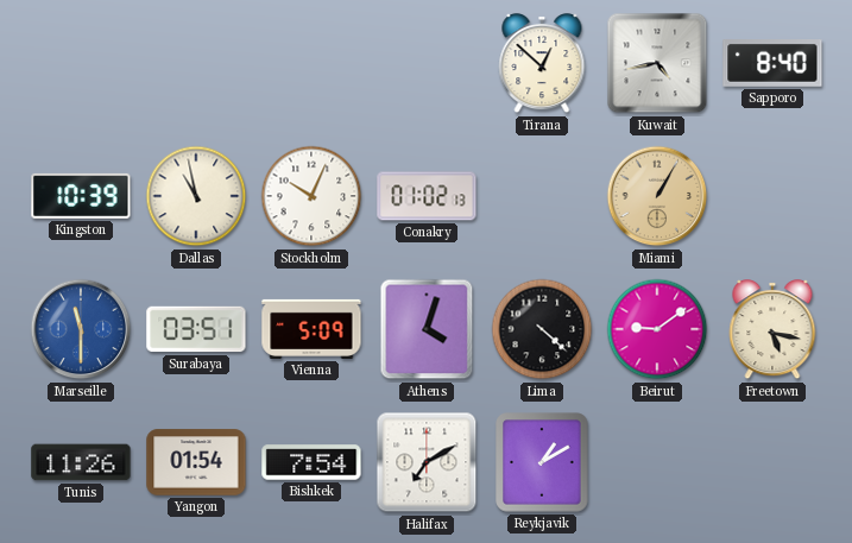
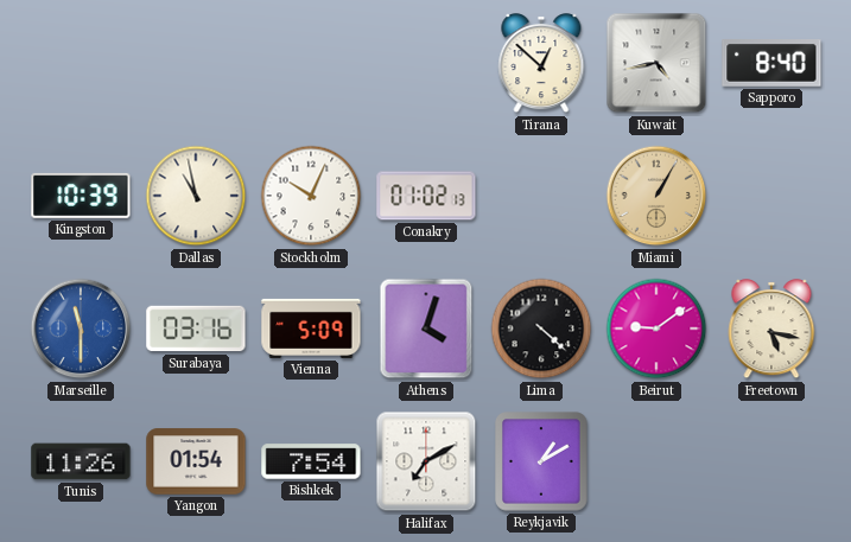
Surabaya: 03:51 -> 03:16 (196, 329)
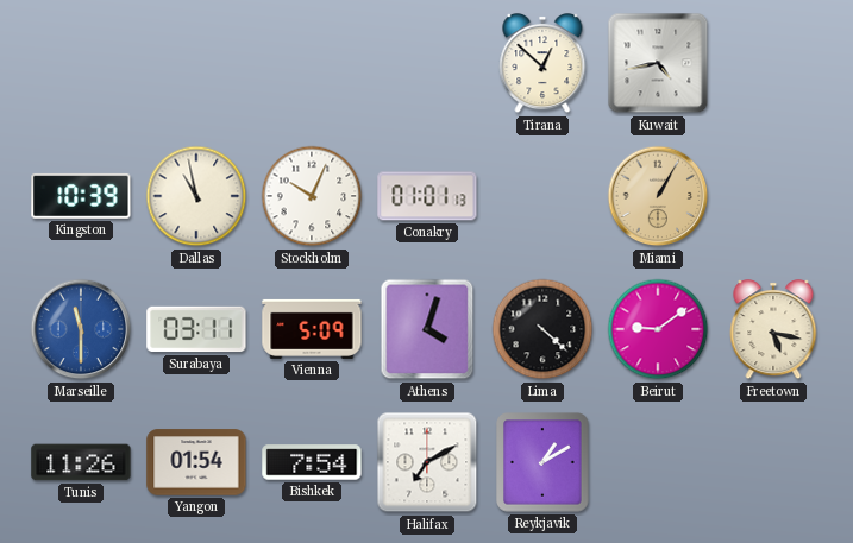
Sapporo: 8:40 -> none (771, 64)
Conakry: 01:02 -> 01:01 (427, 196)
Surabaya: 03:16 -> 03:11 (196, 329)
